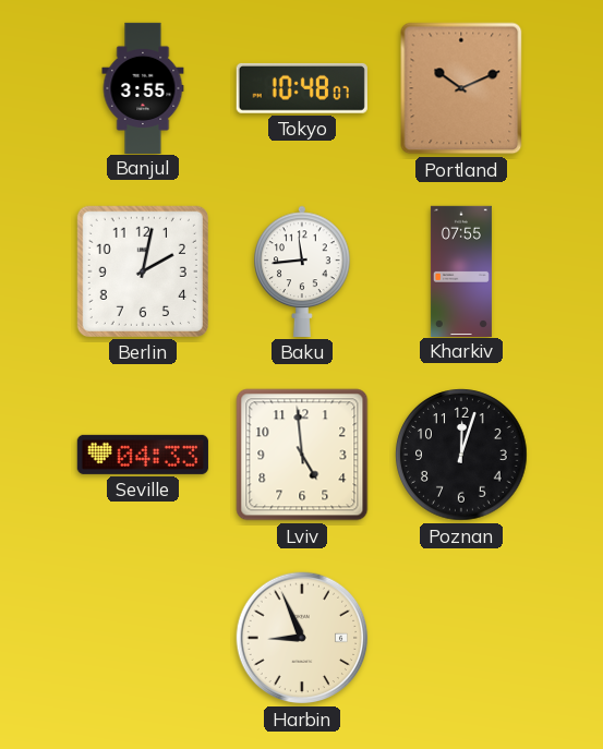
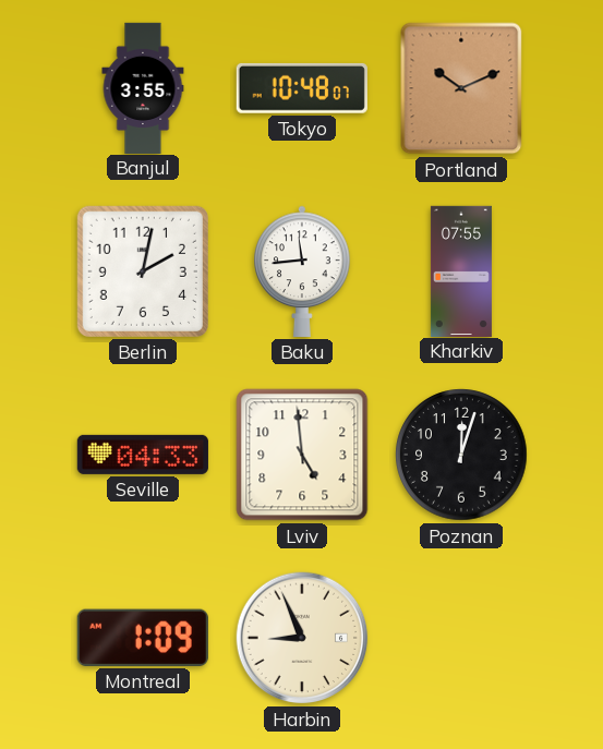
Montreal: none -> 1:09 (143, 638)
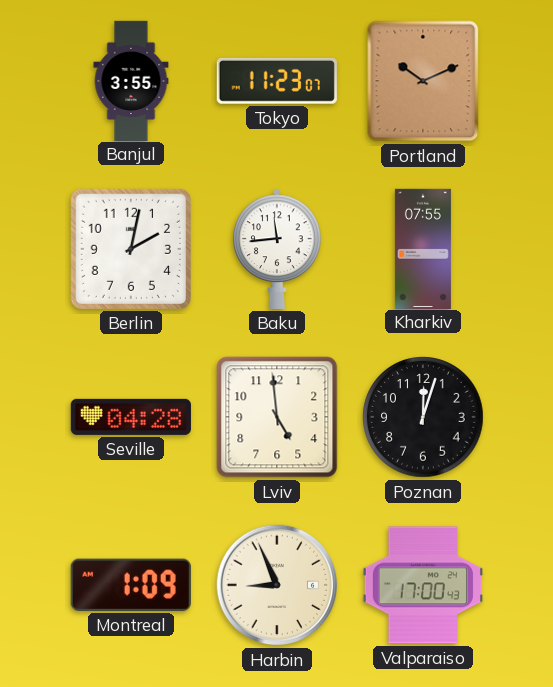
Tokyo: 10:48 -> 11:23 (277, 81)
Seville: 04:33 -> 04:28 (131, 417)
Valparaiso: none -> 17:00 (423, 585)
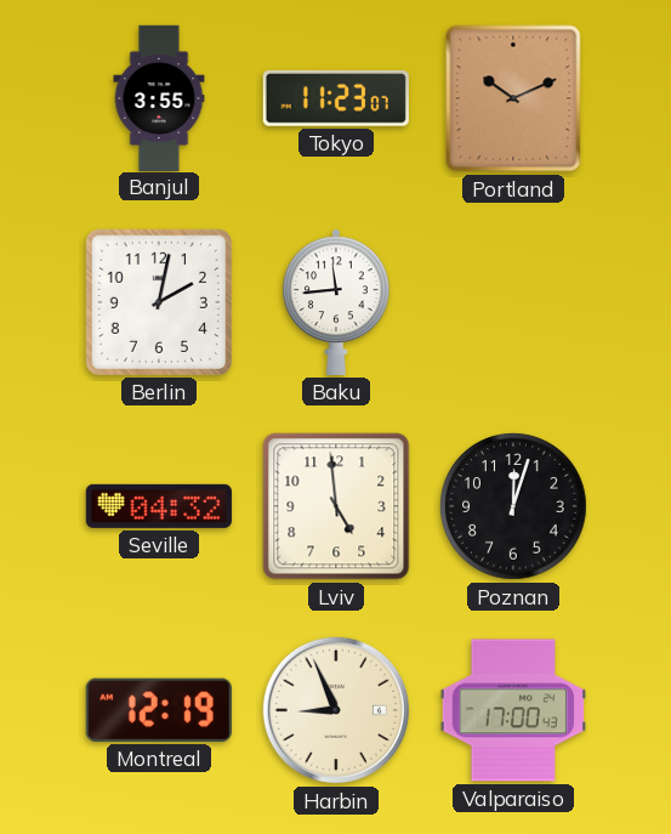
Kharkiv: 07:55 -> none (423, 248)
Seville: 04:28 -> 04:32 (159, 506)
Montreal: 1:09 -> 12:19 (159, 710)
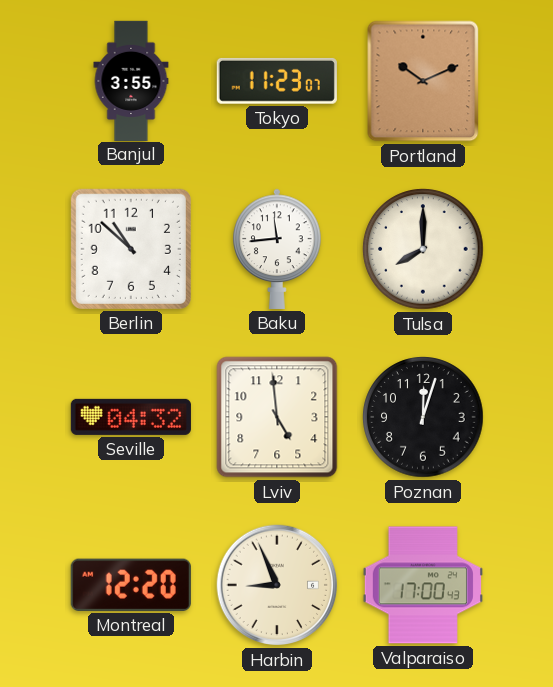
Berlin: 2:02 -> 10:52 (131, 249)
Tulsa: none -> 8:00 (423, 249)
Montreal: 12:19 -> 12:20 (131, 585)
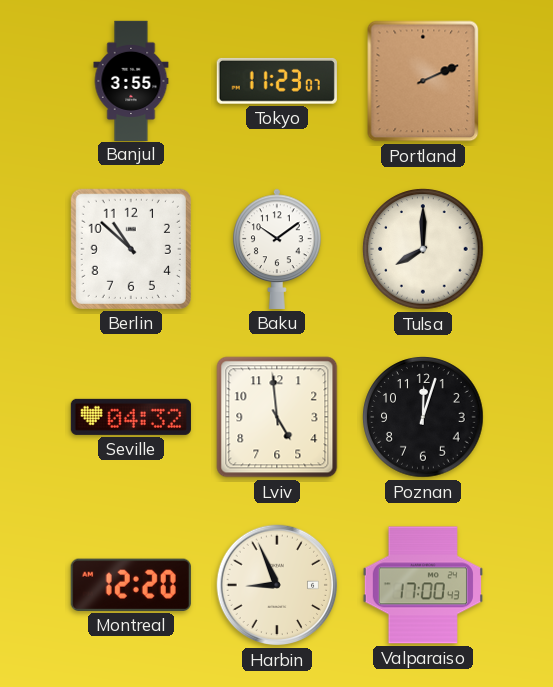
Portland: 10:11 -> 2:11 (423, 81)
Baku: 11:44 -> 10:09 (277, 249)
